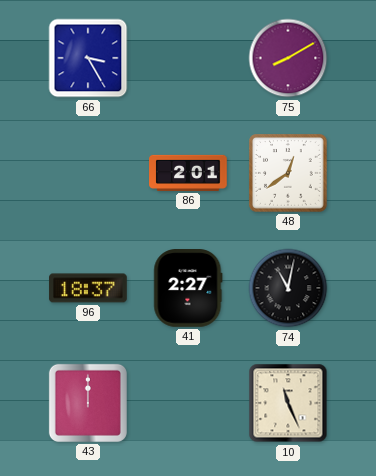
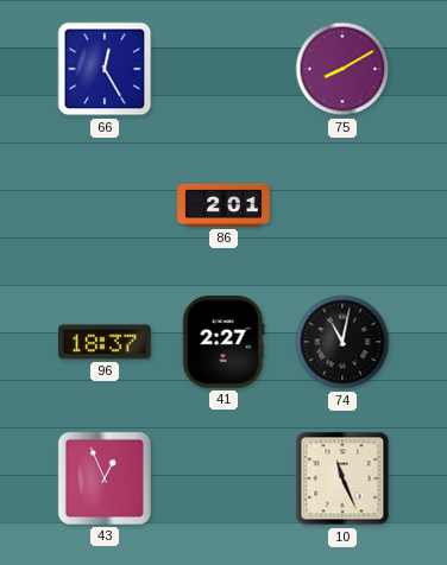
66: 3:25 -> 12:25 (105, 69)
48: 12:39 -> none (288, 173)
43: 12:00 -> 12:56 (105, 478)
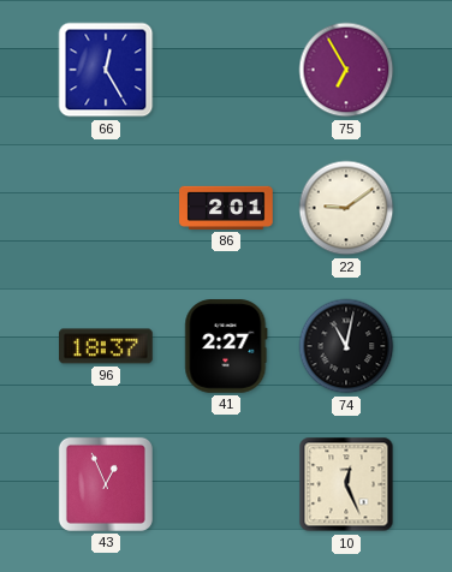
75: 8:10 -> 6:55 (346, 70)
22: none -> 9:09 (346, 208)
10: 11:26 -> 12:26 (346, 484)
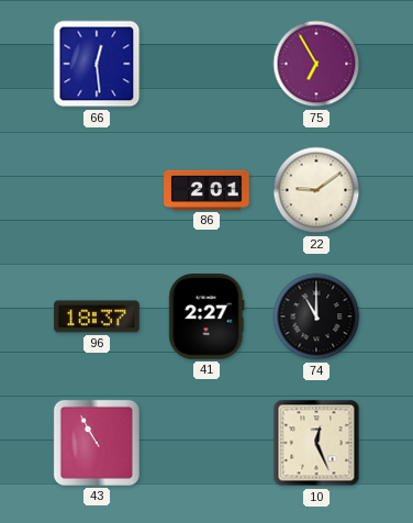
66: 12:25 -> 12:29 (97, 64)
74: 11:02 -> 11:00 (316, 316)
43: 12:56 -> 10:55 (97, 443)
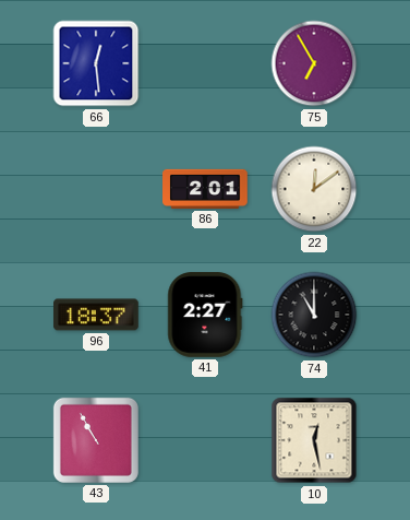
22: 9:09 -> 12:09 (314, 189)
10: 12:26 -> 12:28 (314, 440)
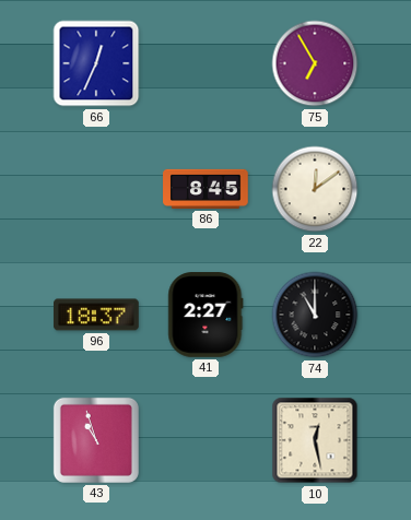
66: 12:29 -> 12:34 (96, 63)
86: 2:01 -> 8:45 (205, 189)
43: 10:55 -> 10:57 (96, 440)
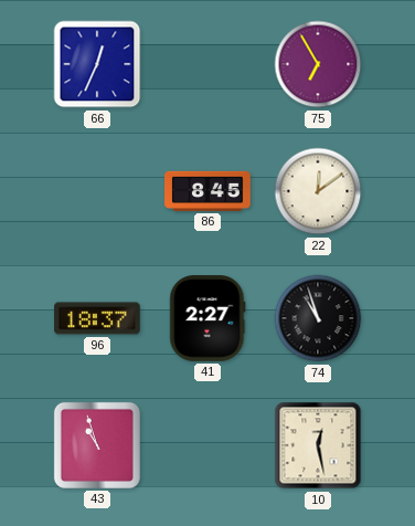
74: 11:00 -> 10:57 (318, 318)
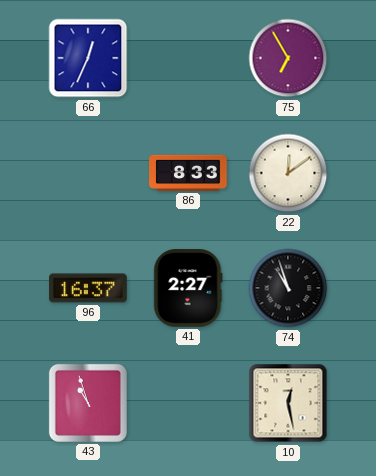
86: 8:45 -> 8:33 (188, 173)
96: 18:37 -> 16:37 (88, 288)
